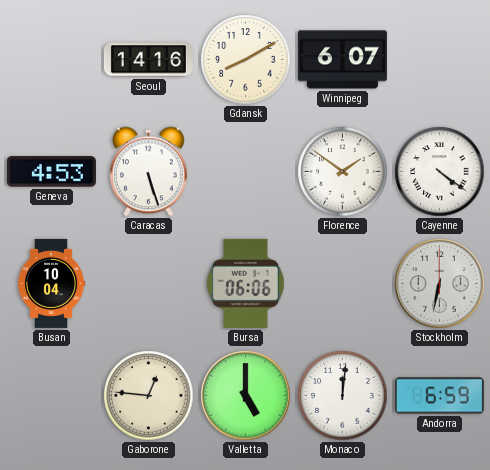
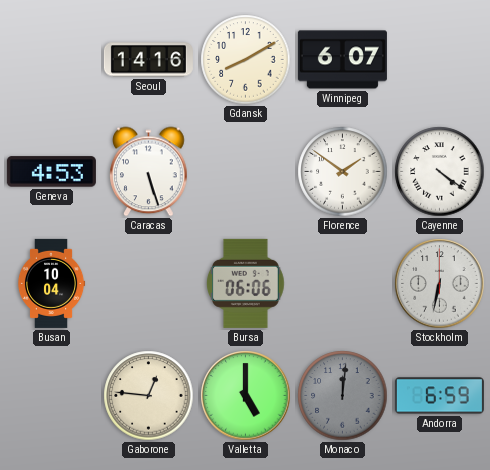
Monaco dial: white -> grey (343, 396)
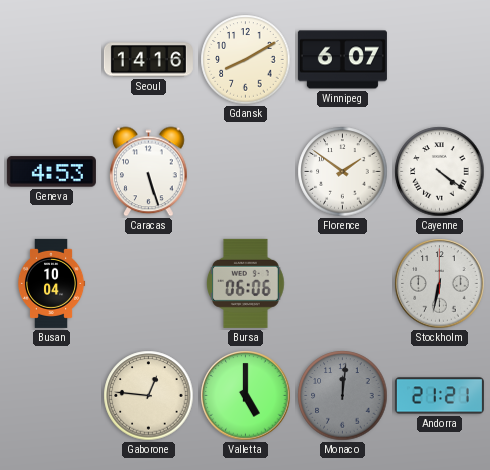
Andorra: 6:59 -> 21:21 (439, 396)
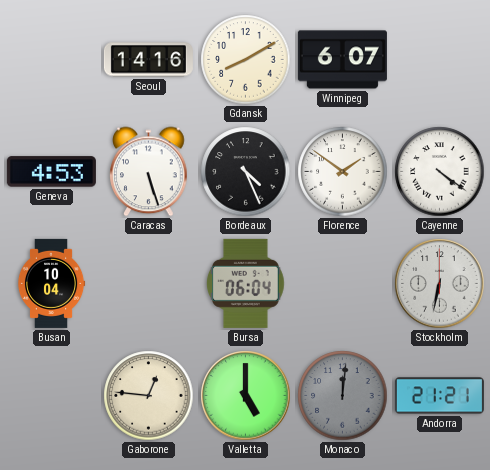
Bordeaux: none -> 4:26 (246, 172)
Bursa: 06:06 -> 06:04 (245, 283)
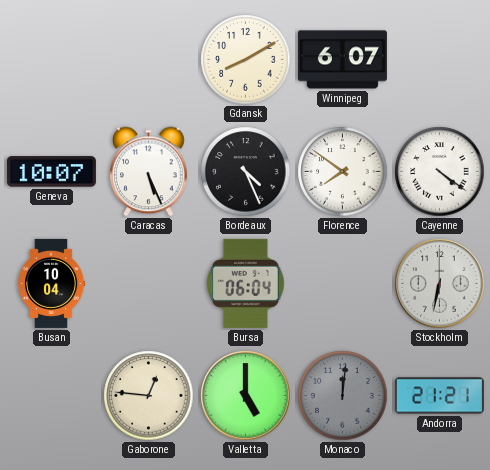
Seoul: 14:16 -> none (148, 60)
Geneva: 4:53 -> 10:07 (51, 172)
Caracas: 5:27 -> 5:26 (149, 172)
Florence: 1:51 -> 7:51 (343, 172)
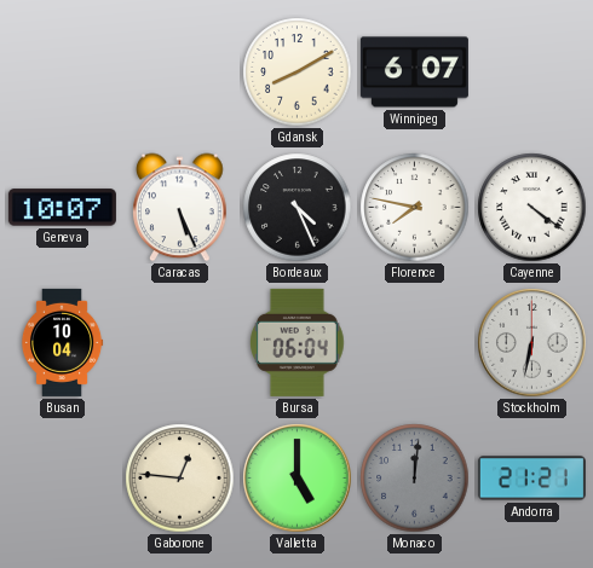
Florence: 7:51 -> 7:47 (415, 208)
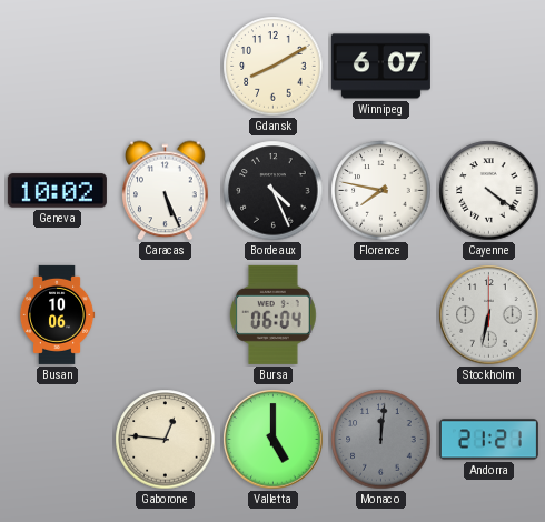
Geneva: 10:07 -> 10:02 (57, 191)
Busan: 10:04 -> 10:06 (57, 314)
